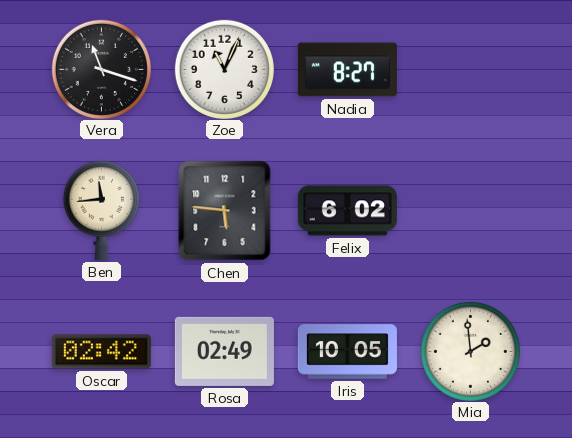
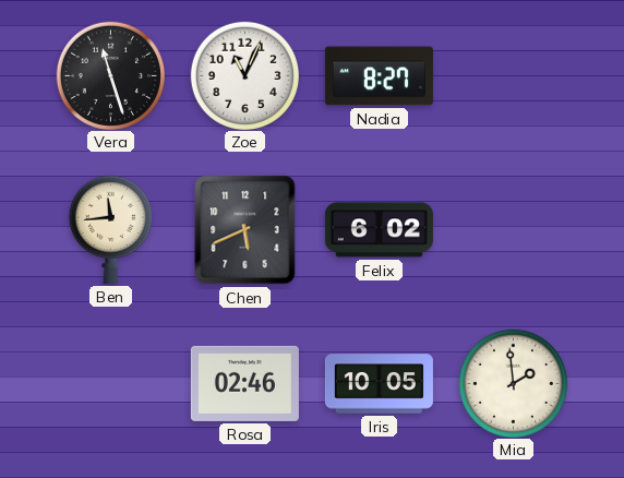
Vera: 11:18 -> 11:27 (110, 75)
Chen: 5:46 -> 5:41 (245, 230)
Oscar: 02:42 -> none (101, 352)
Rosa: 02:49 -> 02:46 (244, 383)
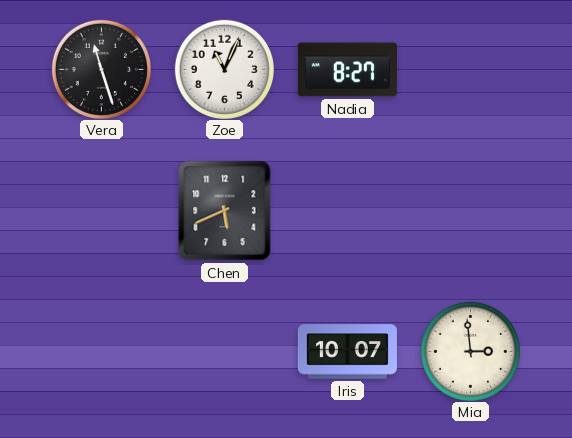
Ben: 11:44 -> none (110, 229)
Felix: 6:02 -> none (379, 230)
Rosa: 02:46 -> none (244, 383)
Iris: 10:05 -> 10:07 (347, 352)
Mia: 1:59 -> 2:59 (470, 351)
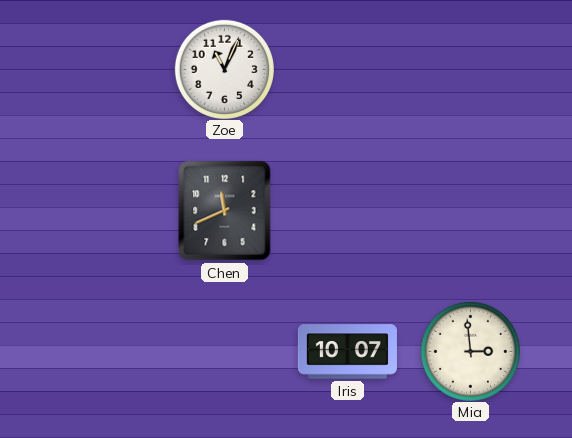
Vera: 11:27 -> none (101, 69)
Nadia: 8:27 -> none (347, 70)
Chen: 5:41 -> 11:41 (225, 211)
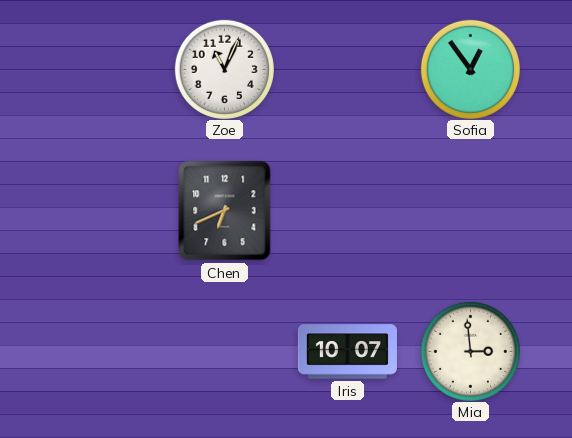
Sofia: none -> 12:54 (470, 69)
Chen: 11:41 -> 6:41 (225, 211)
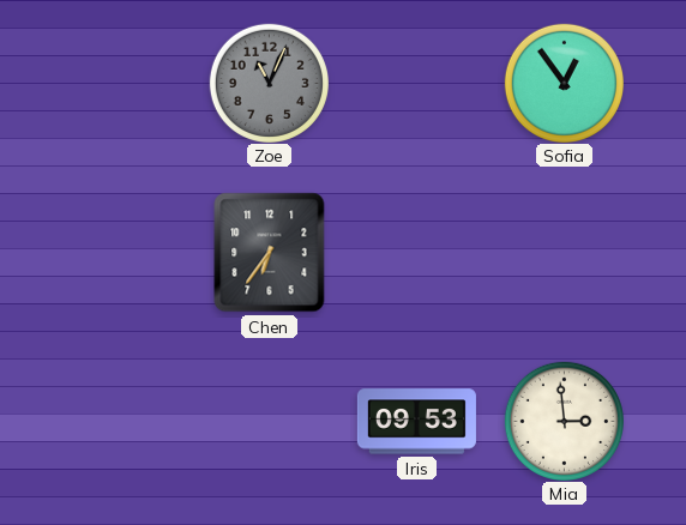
Zoe dial: white -> grey (269, 83)
Chen: 6:41 -> 6:36 (270, 253)
Iris: 10:07 -> 09:53 (416, 422)
